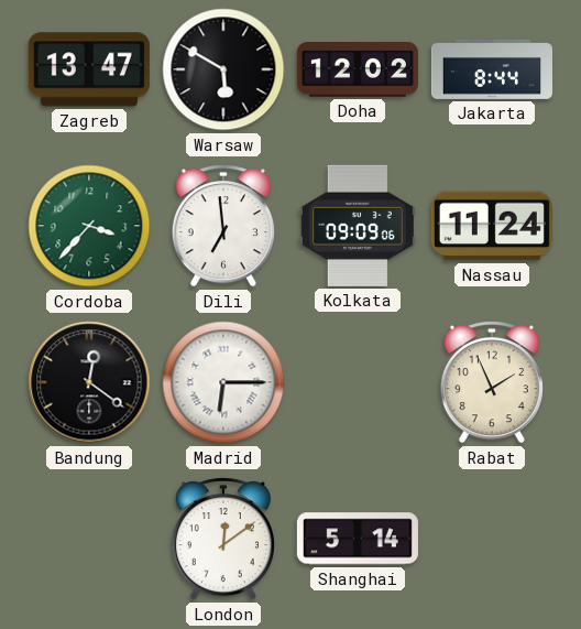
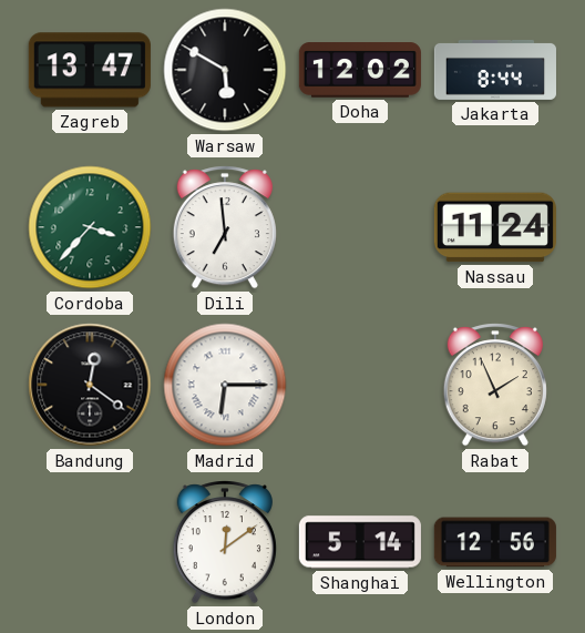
Kolkata: 09:09 -> none (358, 226)
Wellington: none -> 12:56 (495, 542)
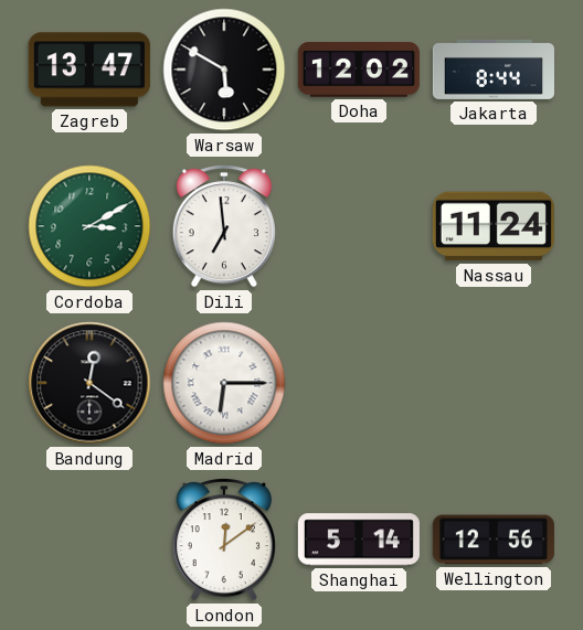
Cordoba: 3:37 -> 3:10 (89, 226)
Rabat: 1:56 -> none (495, 385)
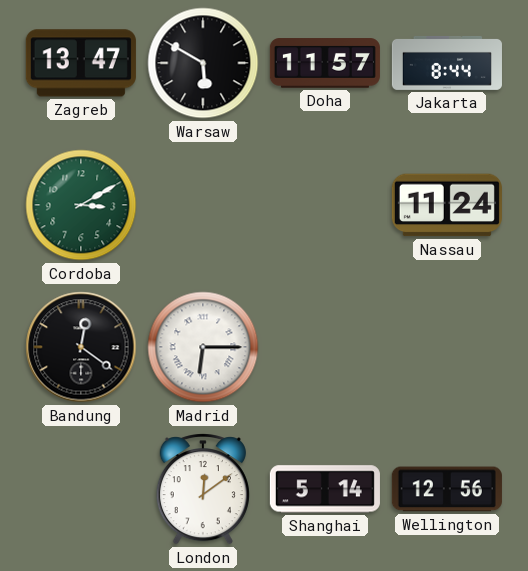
Doha: 12:02 -> 11:57 (325, 63)
Dili: 6:59 -> none (224, 226)
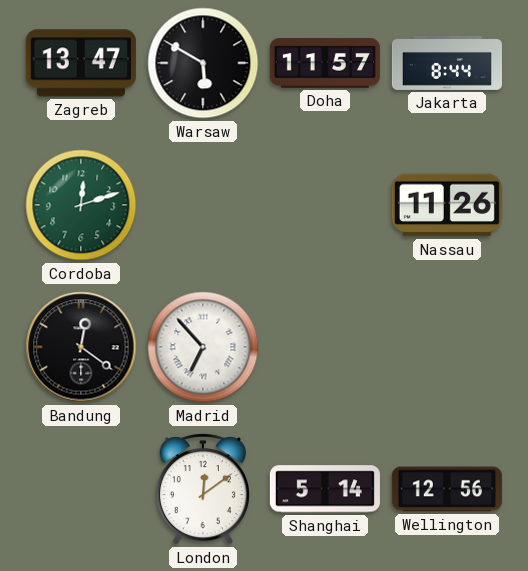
Cordoba: 3:10 -> 12:12 (81, 205)
Nassau: 11:24 -> 11:26 (447, 205)
Madrid: 6:15 -> 6:53 (203, 347)
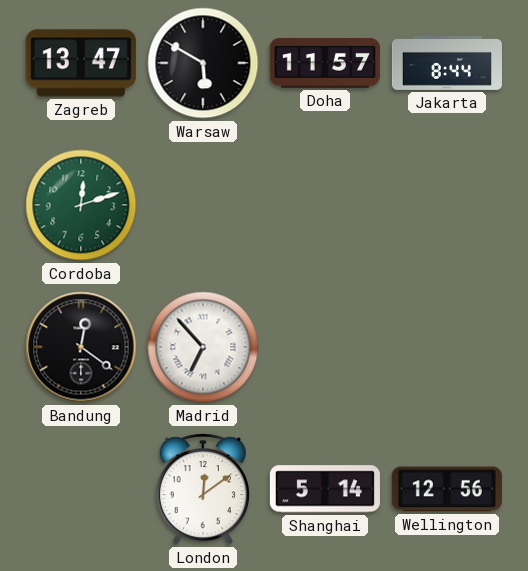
Nassau: 11:26 -> none (447, 205)
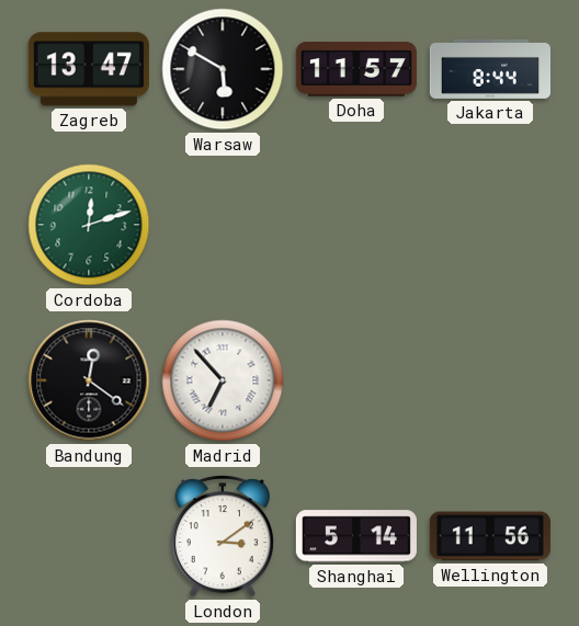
London: 12:09 -> 3:09 (223, 536)
Wellington: 12:56 -> 11:56 (490, 536)
